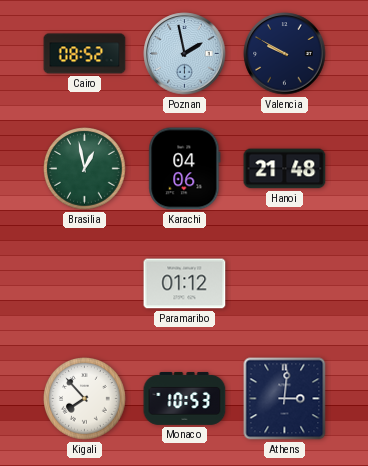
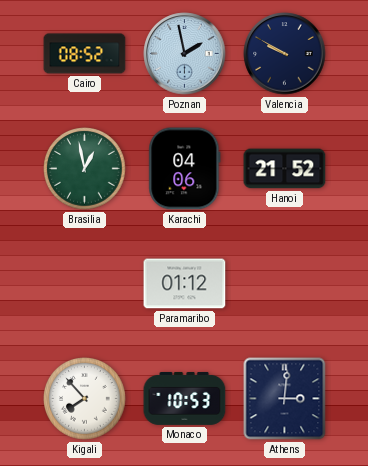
Hanoi: 21:48 -> 21:52 (285, 169)
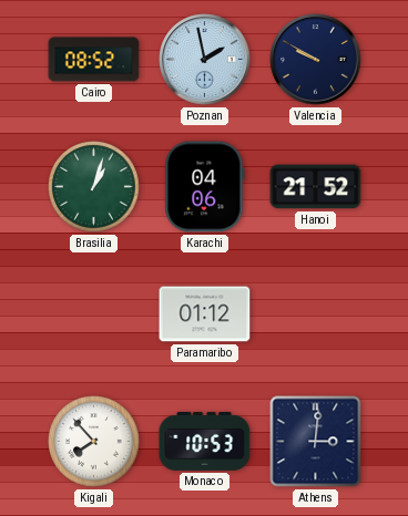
Brasilia: 12:58 -> 1:03 (94, 187)
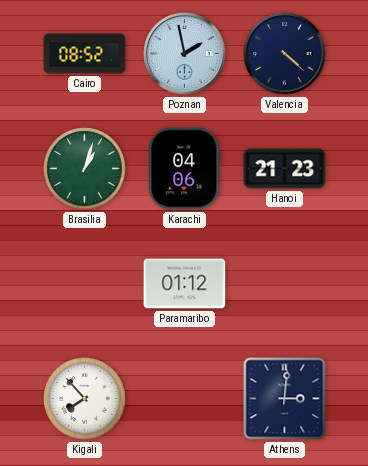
Valencia: 9:50 -> 4:22 (285, 54)
Hanoi: 21:52 -> 21:23 (285, 169)
Monaco: 10:53 -> none (205, 441)
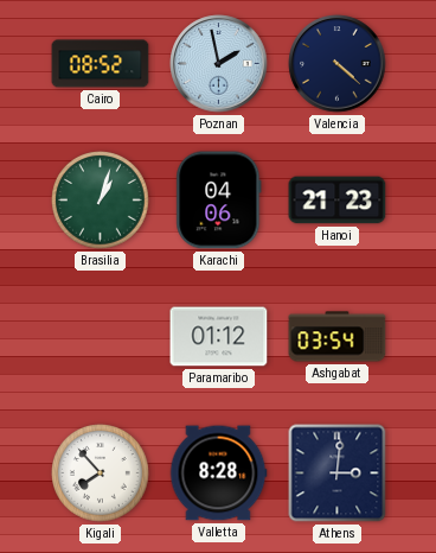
Ashgabat: none -> 03:54 (338, 337)
Valletta: none -> 8:28 (218, 473)
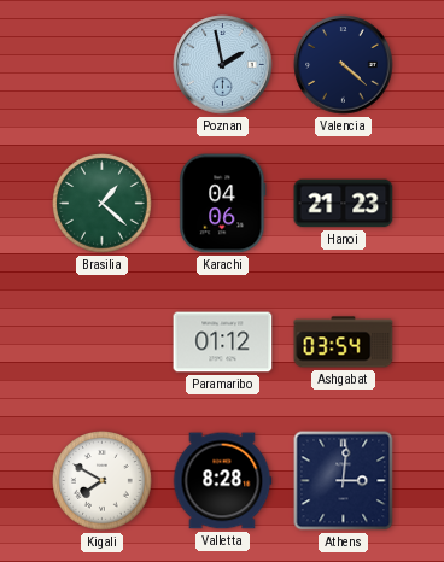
Cairo: 08:52 -> none (101, 64)
Brasilia: 1:03 -> 1:22 (103, 204)
Kigali: 7:53 -> 7:50 (103, 481)
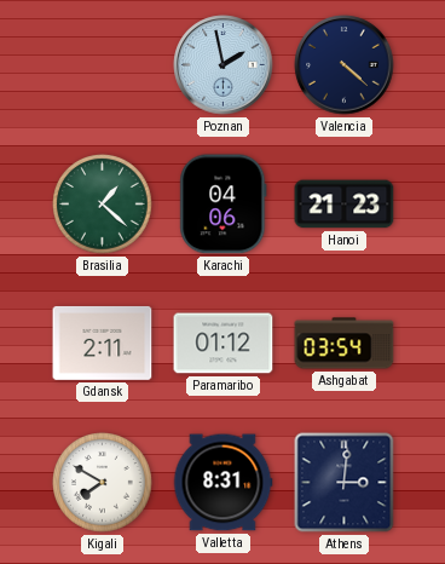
Gdansk: none -> 2:11 (103, 343)
Valletta: 8:28 -> 8:31 (223, 483)
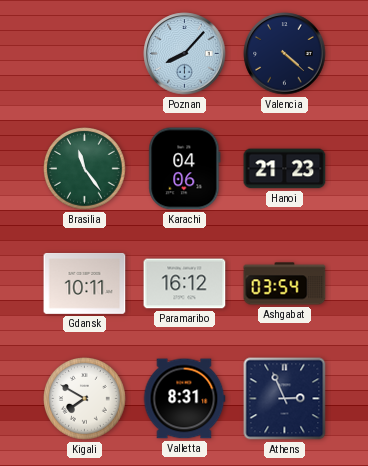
Poznan: 1:58 -> 8:07 (185, 54)
Brasilia: 1:22 -> 11:24 (85, 169)
Gdansk: 2:11 -> 10:11 (85, 283)
Paramaribo: 01:12 -> 16:12 (185, 284)
Athens: 3:01 -> 2:56 (285, 399)
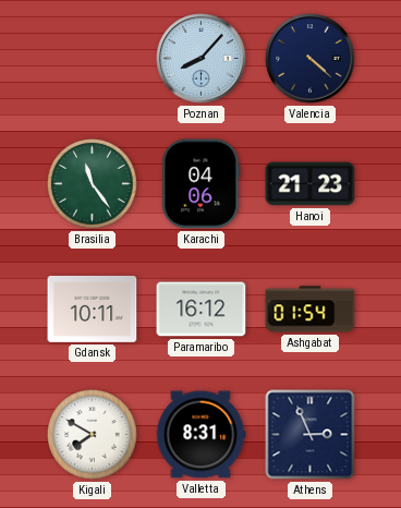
Ashgabat: 03:54 -> 01:54 (311, 310)
